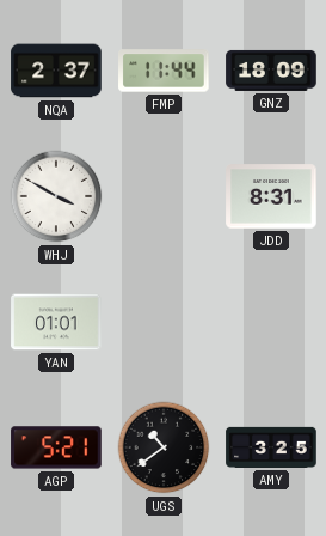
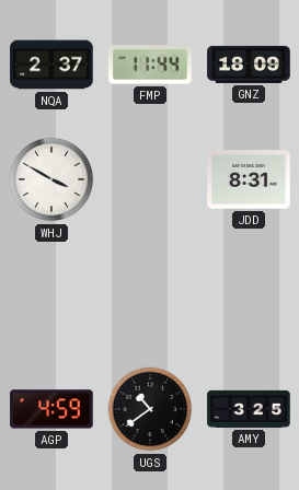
YAN: 01:01 -> none (56, 322)
AGP: 5:21 -> 4:59 (51, 409)
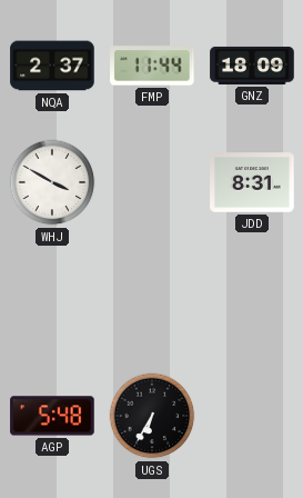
AGP: 4:59 -> 5:48 (52, 416)
UGS: 10:39 -> 6:35 (152, 416)
AMY: 3:25 -> none (249, 409)
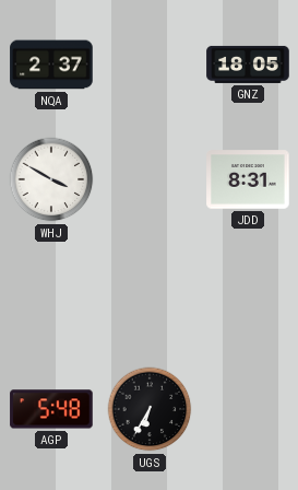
FMP: 11:44 -> none (152, 66)
GNZ: 18:09 -> 18:05 (248, 65)
